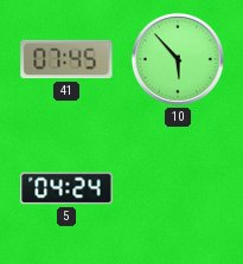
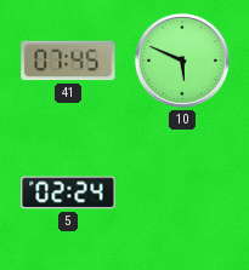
10: 5:53 -> 5:49 (182, 61)
5: 04:24 -> 02:24 (68, 193)
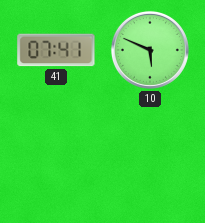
41: 07:45 -> 07:41 (56, 50)
5: 02:24 -> none (68, 193)
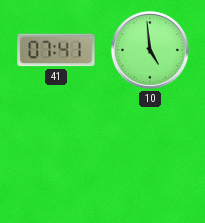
10: 5:49 -> 4:59 (150, 50)
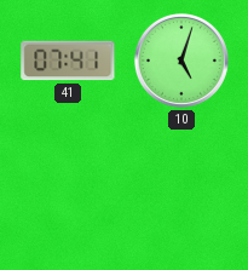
10: 4:59 -> 5:03 (181, 61)
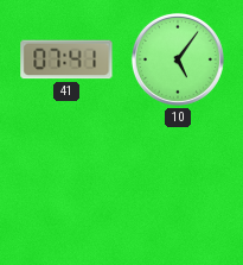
10: 5:03 -> 5:06 (178, 59)
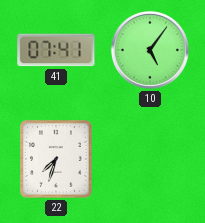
22: none -> 7:33 (57, 160)
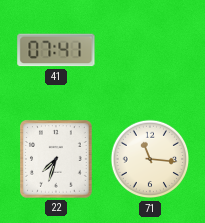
10: 5:06 -> none (150, 50)
71: none -> 11:16 (150, 159)
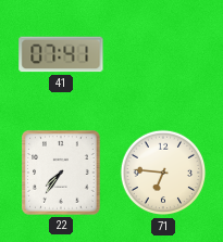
22: 7:33 -> 7:36 (62, 174)
71: 11:16 -> 6:46 (163, 173)
